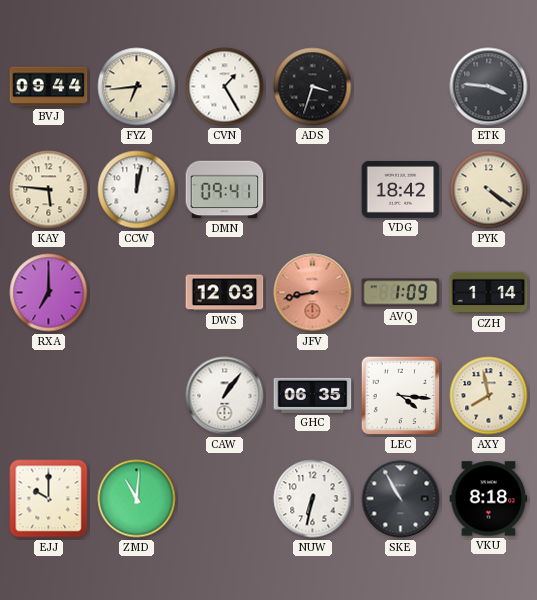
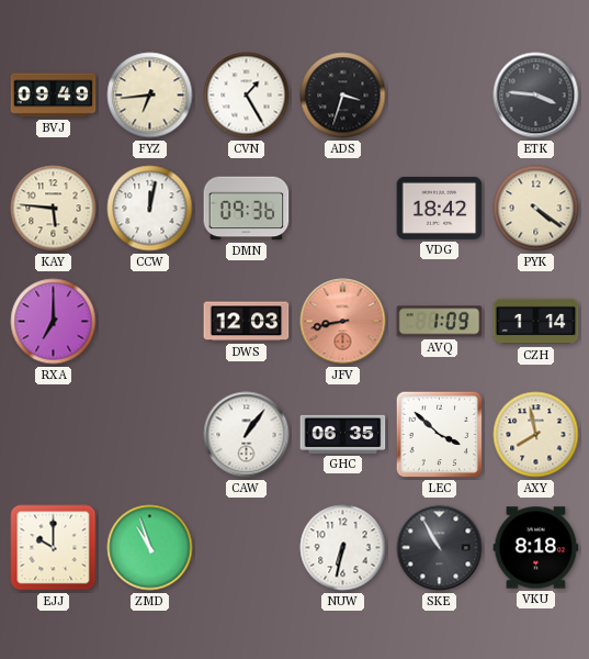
BVJ: 09:44 -> 09:49 (54, 96)
DMN: 09:41 -> 09:36 (247, 209)
LEC: 4:16 -> 3:52 (440, 435)
ZMD: 11:01 -> 10:57 (150, 548)
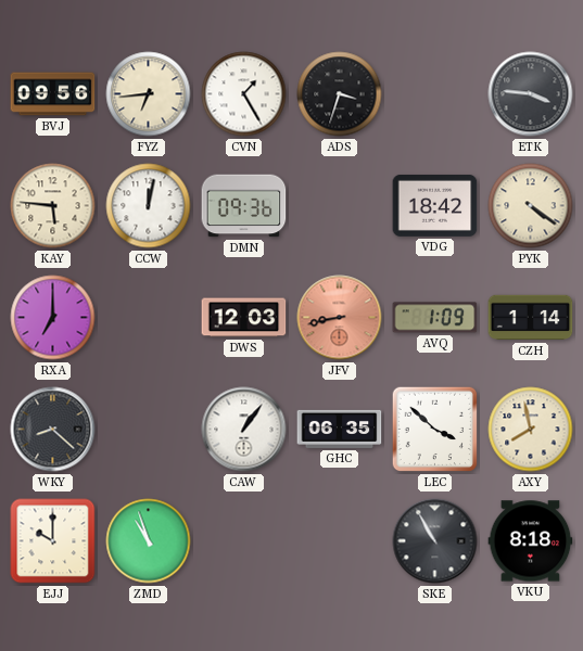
BVJ: 09:49 -> 09:56 (53, 94)
WKY: none -> 8:22 (53, 430)
NUW: 6:32 -> none (343, 548)
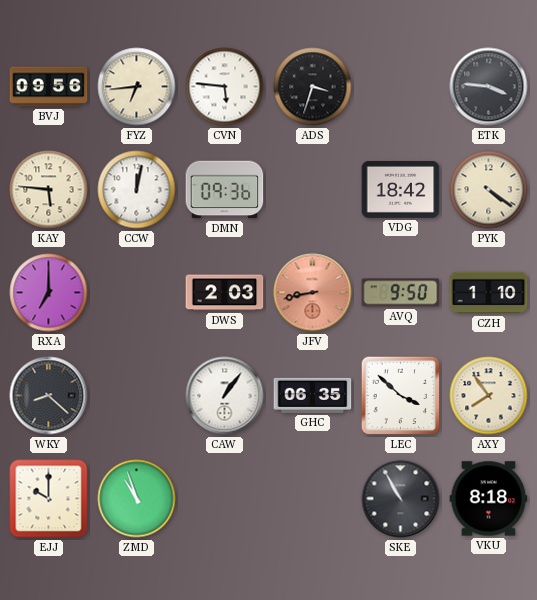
CVN: 1:25 -> 5:46 (225, 87)
DWS: 12:03 -> 2:03 (225, 293)
AVQ: 1:09 -> 9:50 (401, 293)
CZH: 1:14 -> 1:10 (489, 293)
AXY: 7:58 -> 7:54 (489, 396)
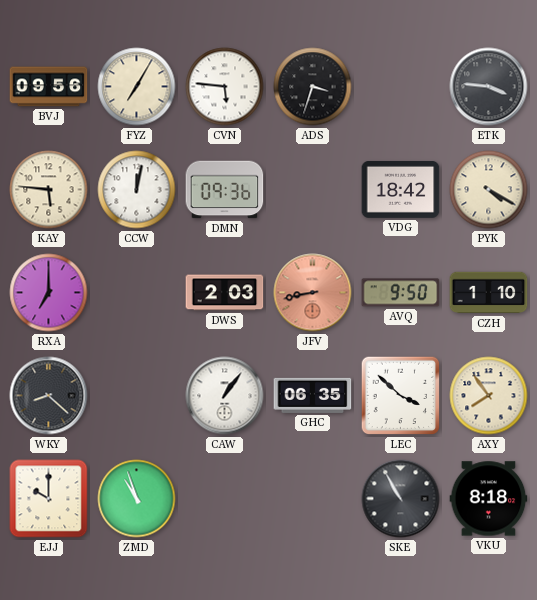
FYZ: 6:44 -> 7:05 (137, 87)
PYK: 4:21 -> 4:20 (489, 190)
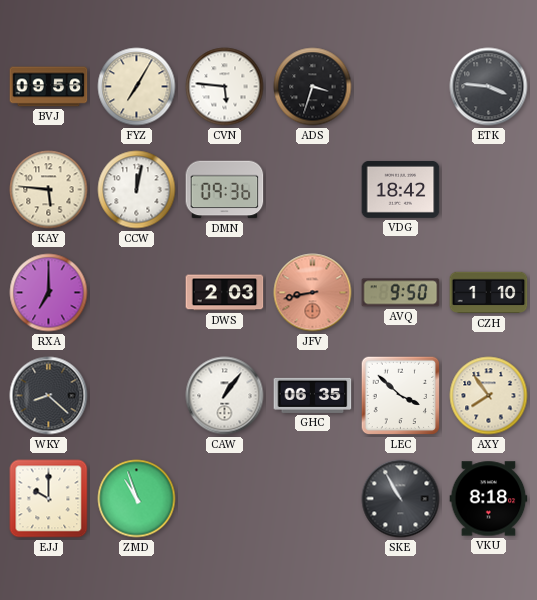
PYK: 4:20 -> none (489, 190)
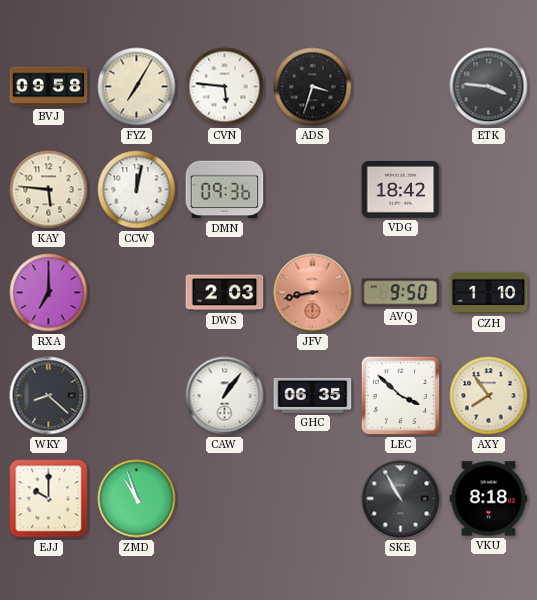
BVJ: 09:56 -> 09:58 (49, 87)
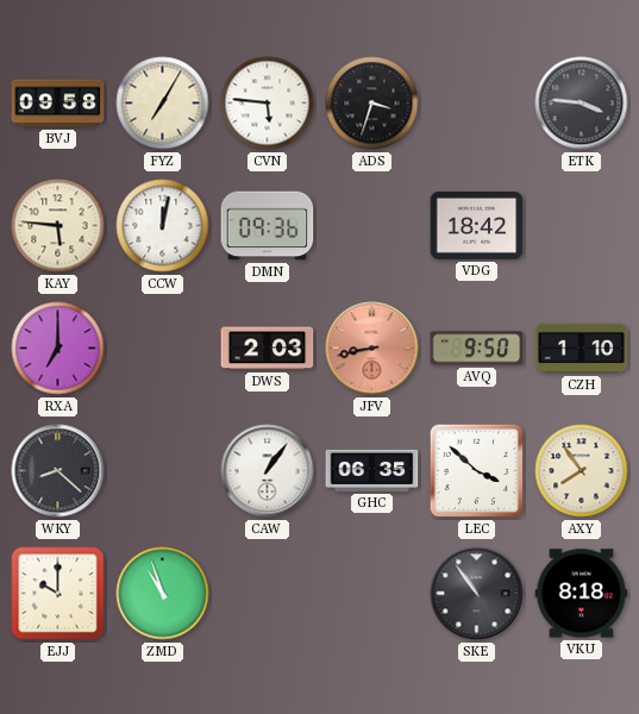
SKE: 10:55 -> 10:54 (477, 594)
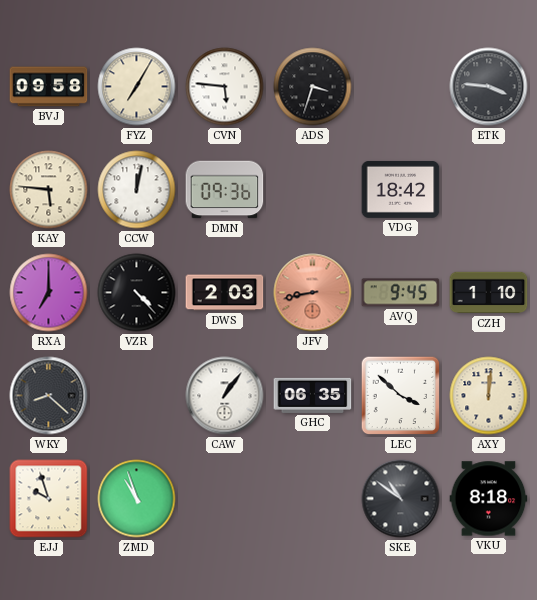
VZR: none -> 4:23 (137, 293)
AVQ: 9:50 -> 9:45 (401, 293)
AXY: 7:54 -> 12:01 (489, 396)
EJJ: 10:00 -> 9:57 (49, 499)
SKE: 10:54 -> 10:51 (401, 499)
